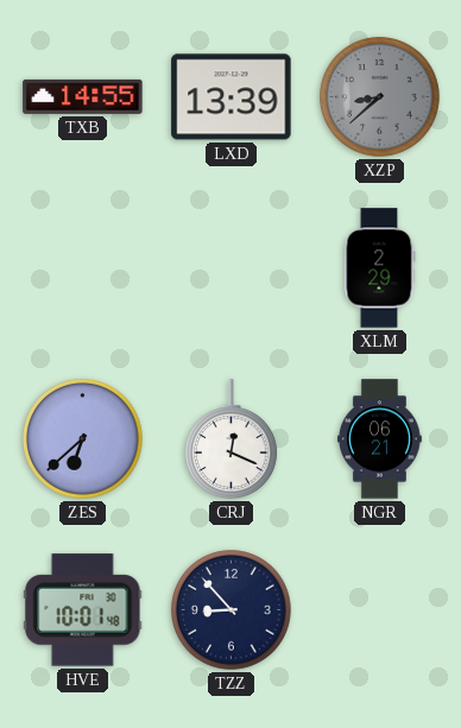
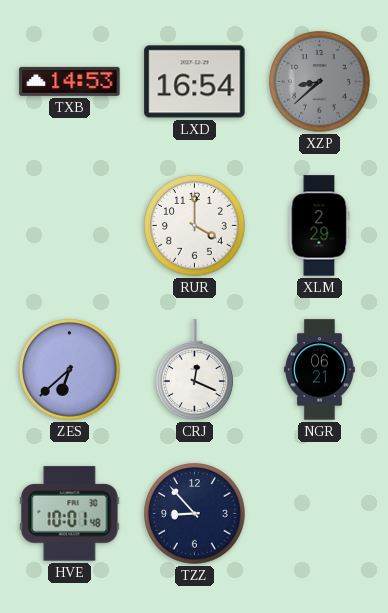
TXB: 14:55 -> 14:53 (70, 81)
LXD: 13:39 -> 16:54 (195, 82)
RUR: none -> 4:00 (195, 226)
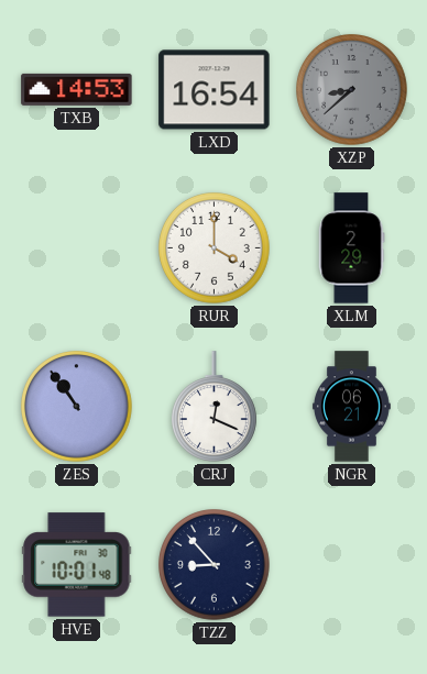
ZES: 6:38 -> 10:54 (77, 407)
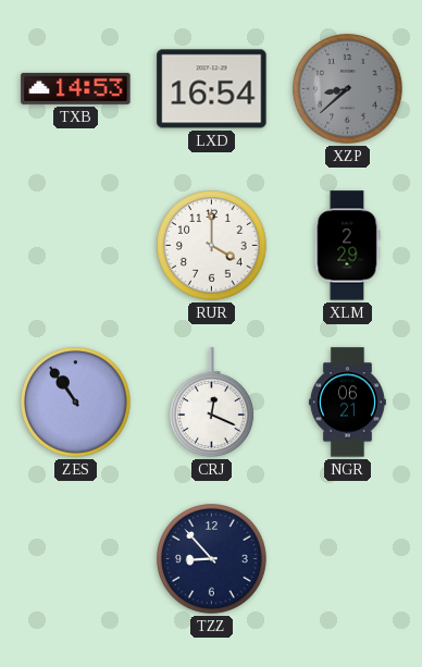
HVE: 10:01 -> none (77, 565)
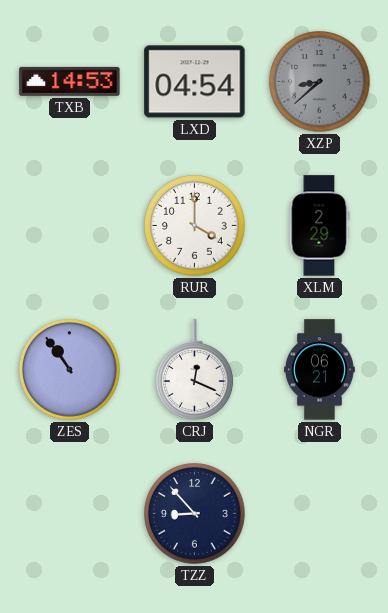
LXD: 16:54 -> 04:54 (195, 82)
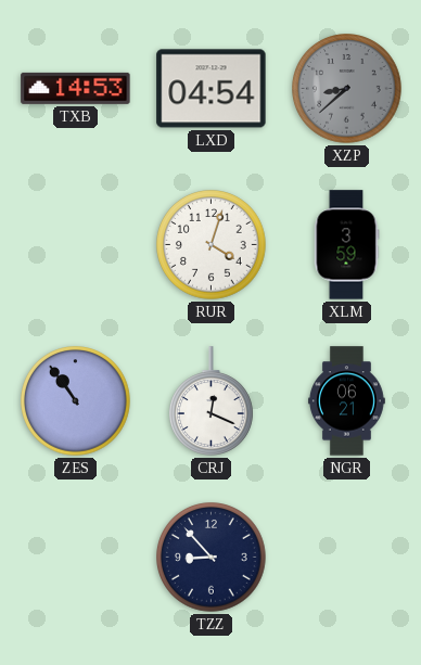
RUR: 4:00 -> 4:03 (212, 245)
XLM: 2:29 -> 3:59 (346, 245)
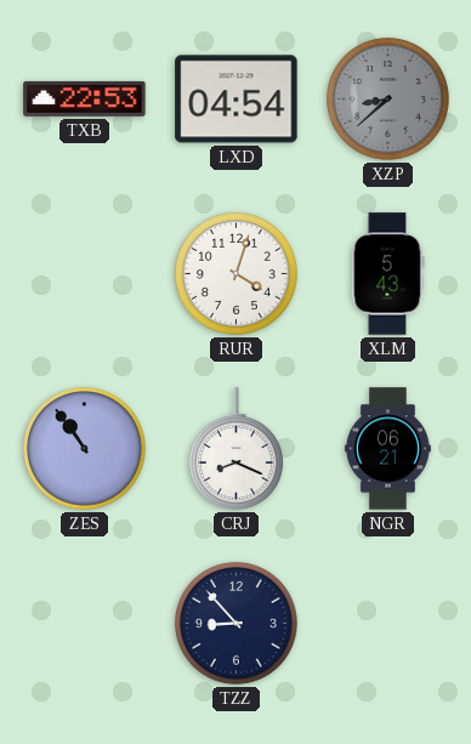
TXB: 14:53 -> 22:53 (85, 98)
XLM: 3:59 -> 5:43 (387, 274)
CRJ: 12:19 -> 8:19 (237, 449)
